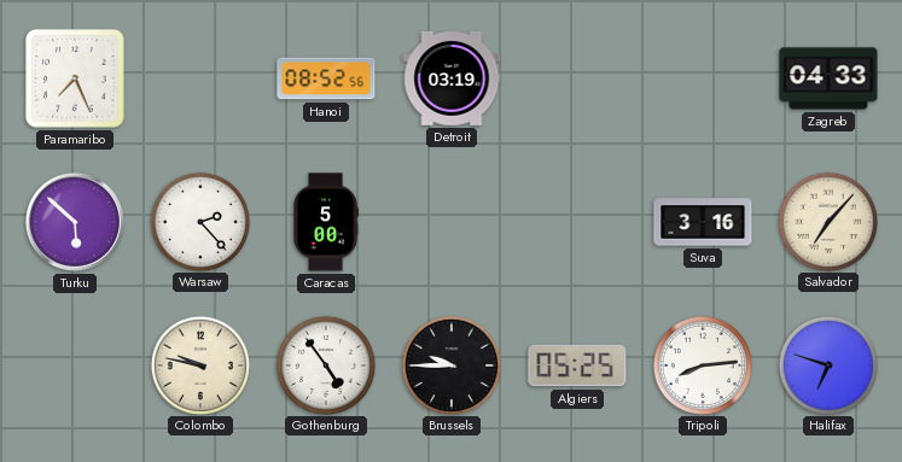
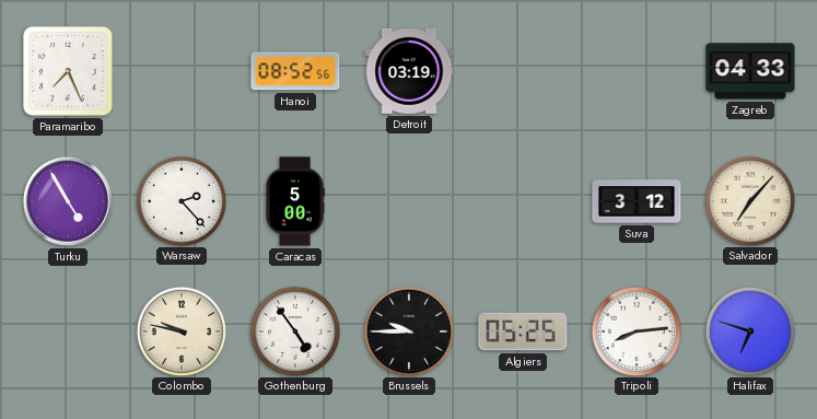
Turku: 5:52 -> 4:55 (68, 201)
Suva: 3:16 -> 3:12 (637, 201)
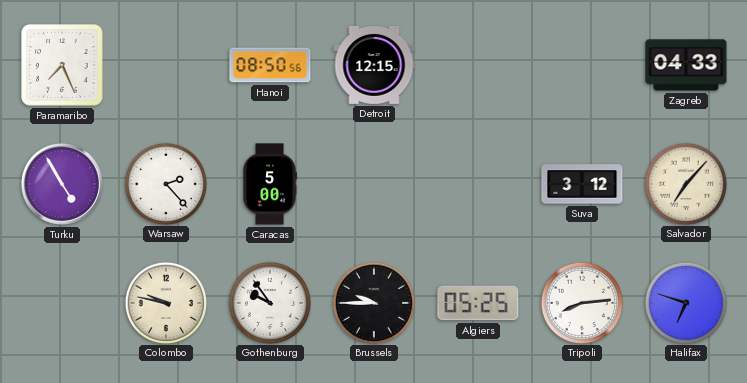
Hanoi: 08:52 -> 08:50 (270, 65)
Detroit: 03:19 -> 12:15 (374, 65)
Gothenburg: 4:54 -> 9:54 (269, 302)
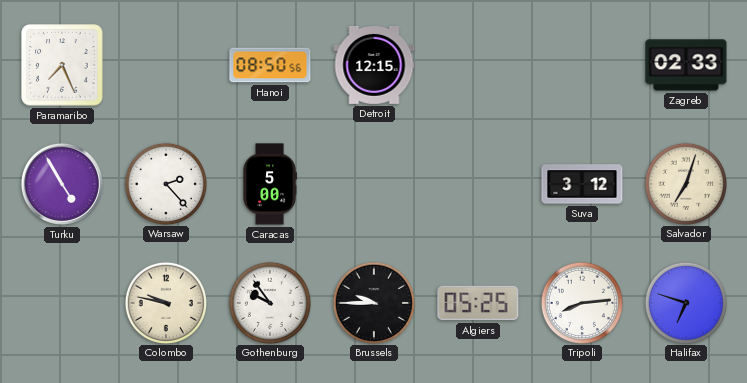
Zagreb: 04:33 -> 02:33 (686, 65)
Salvador: 7:07 -> 7:03 (685, 183)
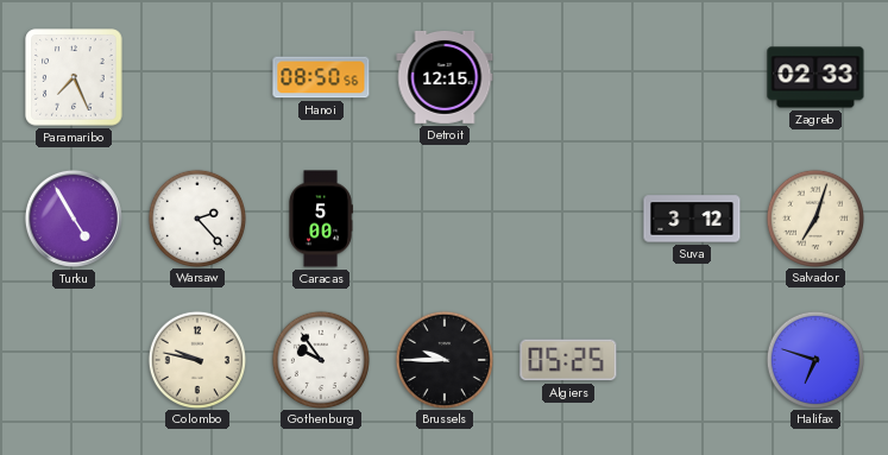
Tripoli: 8:14 -> none (581, 302)
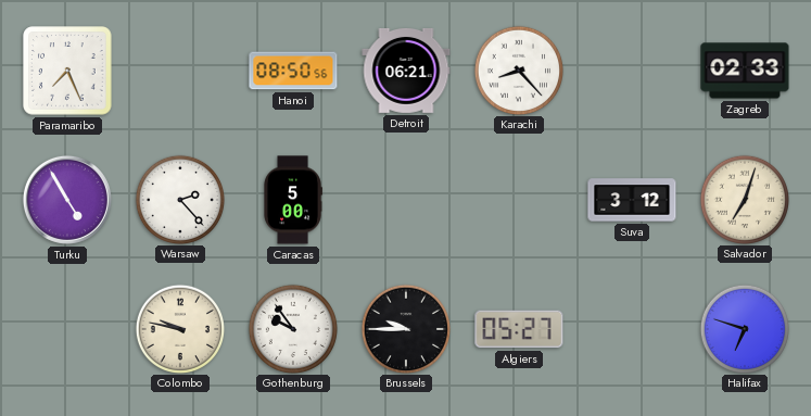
Detroit: 12:15 -> 06:21 (406, 71)
Karachi: none -> 8:23 (518, 70)
Algiers: 05:25 -> 05:27 (519, 329)
